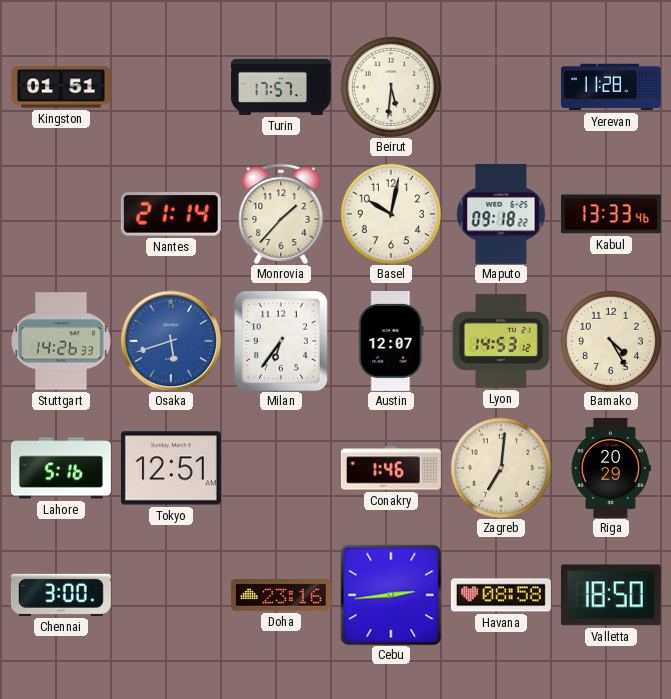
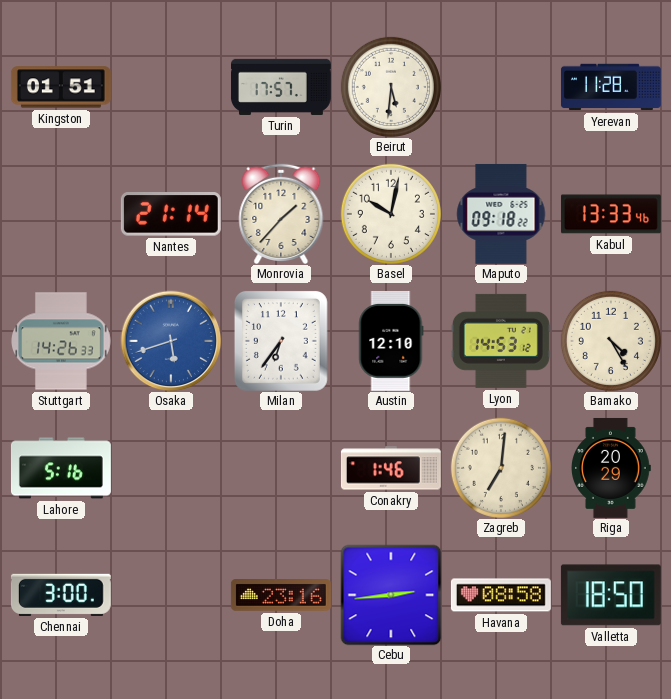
Austin: 12:07 -> 12:10 (391, 341)
Tokyo: 12:51 -> none (171, 468)
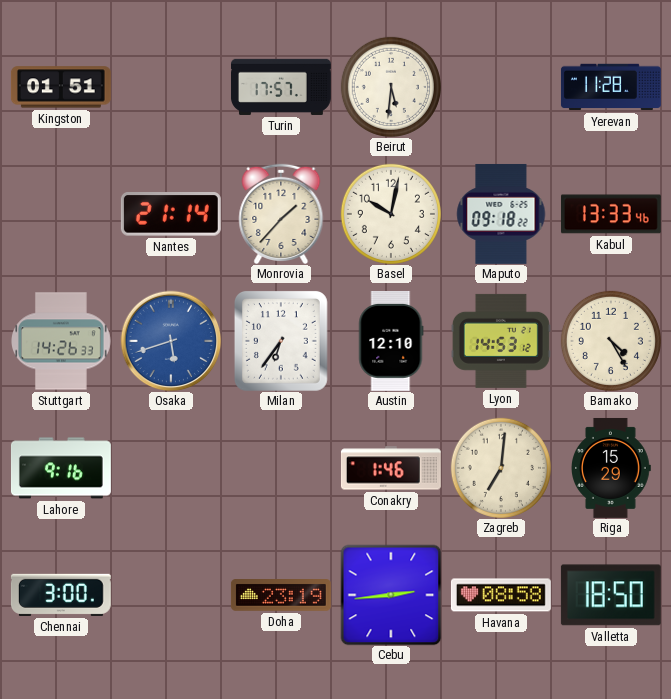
Lahore: 5:16 -> 9:16 (61, 468)
Riga: 20:29 -> 15:29 (611, 468)
Doha: 23:16 -> 23:19 (281, 596)
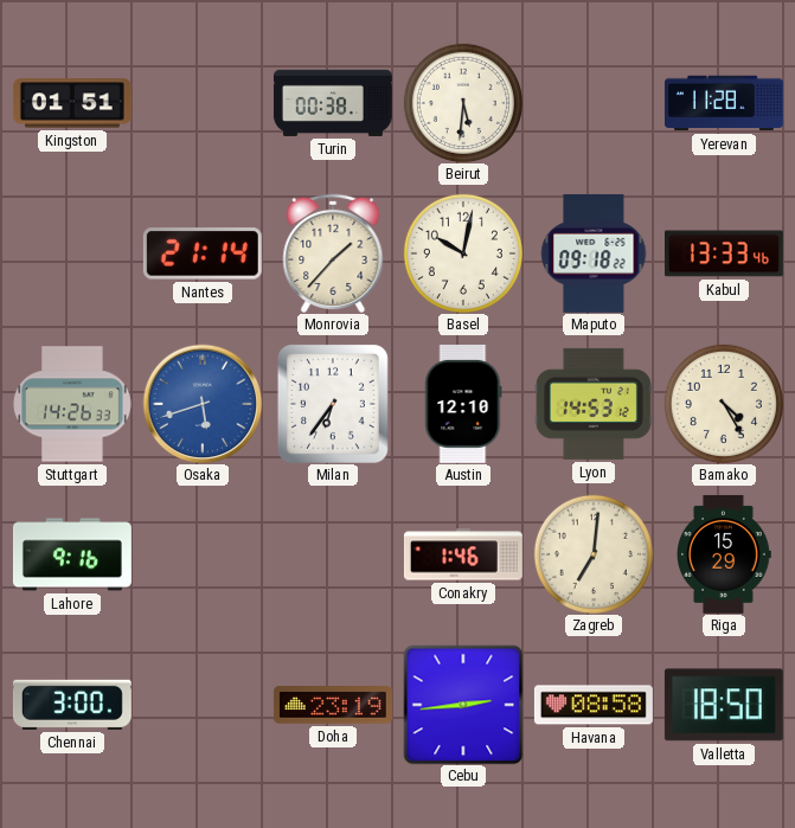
Turin: 17:57 -> 00:38 (333, 103)
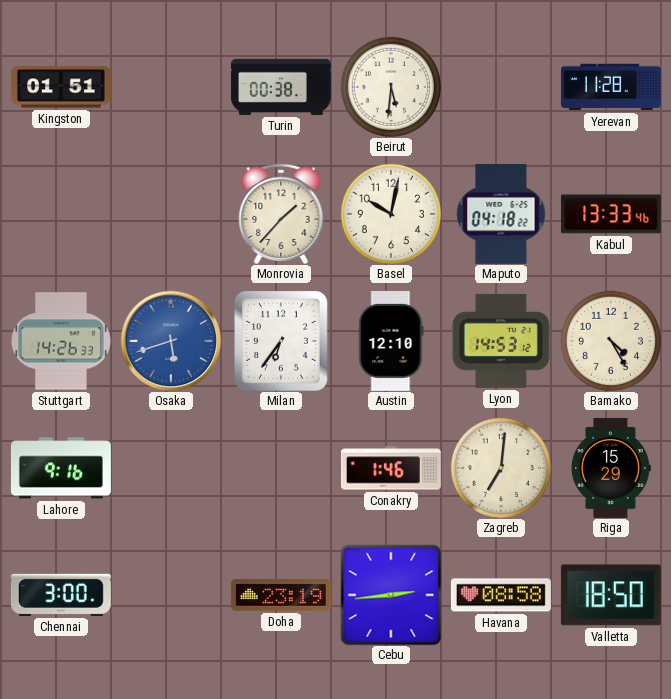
Nantes: 21:14 -> none (203, 253)
Maputo: 09:18 -> 04:18 (501, 214)
